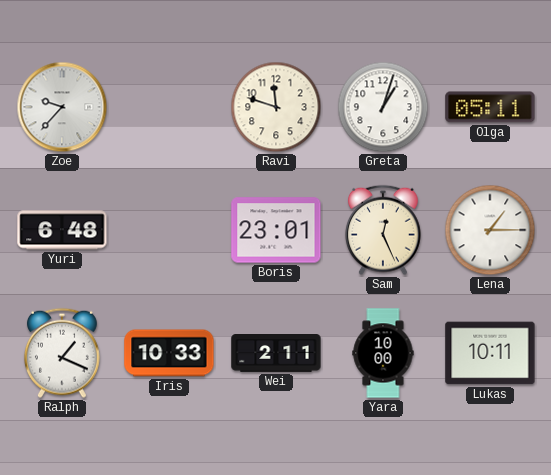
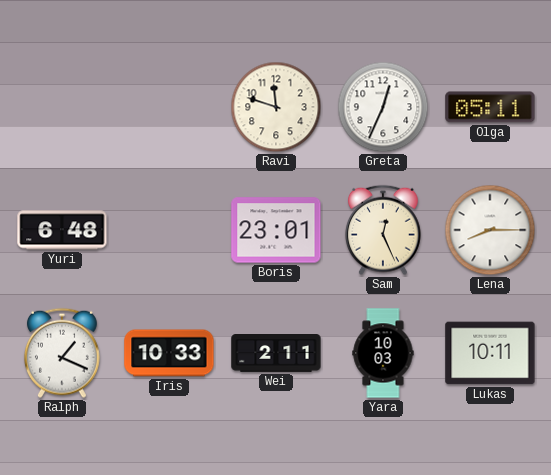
Zoe: 9:37 -> none (62, 107)
Greta: 1:03 -> 12:34 (383, 107)
Lena: 1:15 -> 8:15 (490, 230)
Yara: 10:00 -> 10:03 (383, 353)
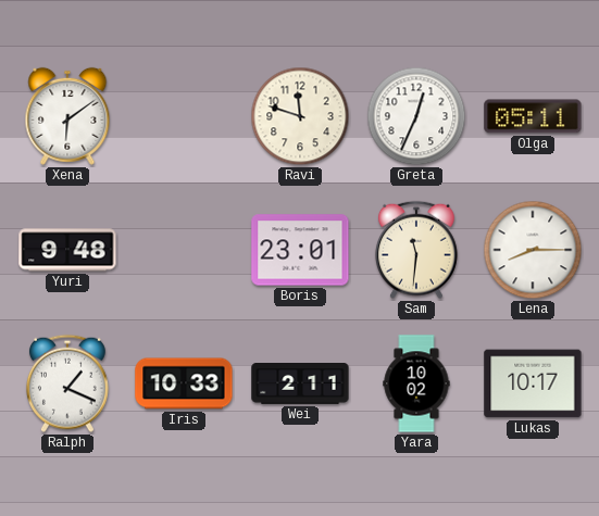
Xena: none -> 6:09 (67, 116)
Yuri: 6:48 -> 9:48 (67, 250)
Sam: 12:26 -> 11:31 (416, 250)
Yara: 10:03 -> 10:02 (416, 383)
Lukas: 10:11 -> 10:17 (533, 383)
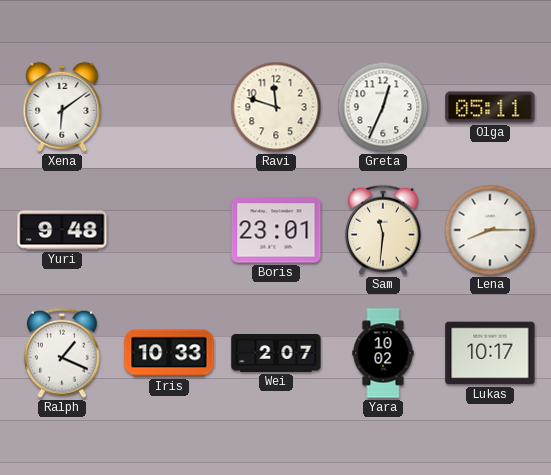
Wei: 2:11 -> 2:07 (276, 354)
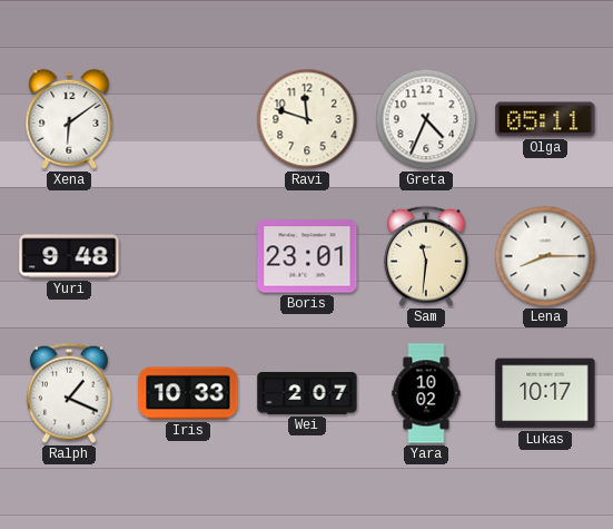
Greta: 12:34 -> 4:34 (426, 119)
